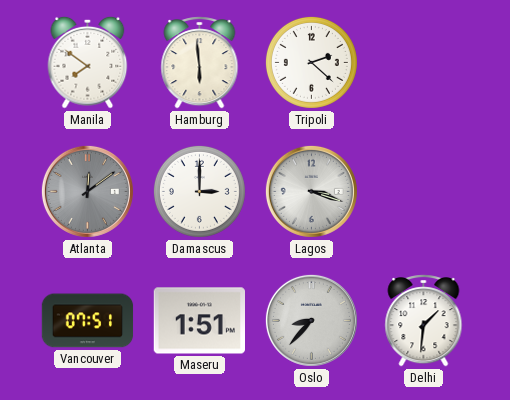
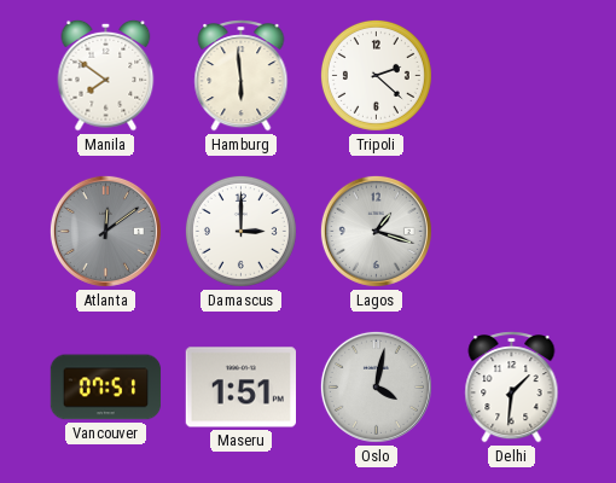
Lagos: 3:18 -> 1:18 (376, 231)
Oslo: 8:37 -> 4:02 (376, 386)
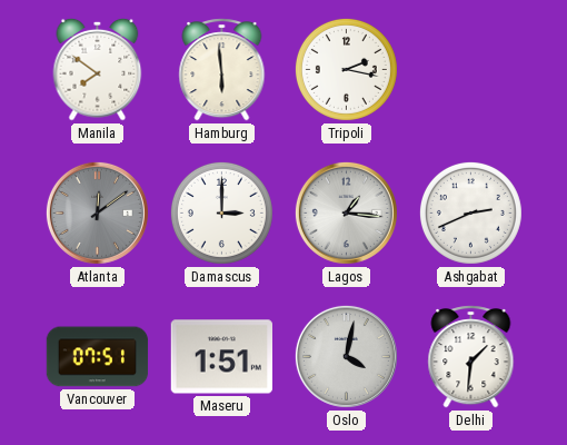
Tripoli: 2:22 -> 2:17 (346, 69)
Lagos: 1:18 -> 1:16 (346, 212)
Ashgabat: none -> 2:41 (470, 212)
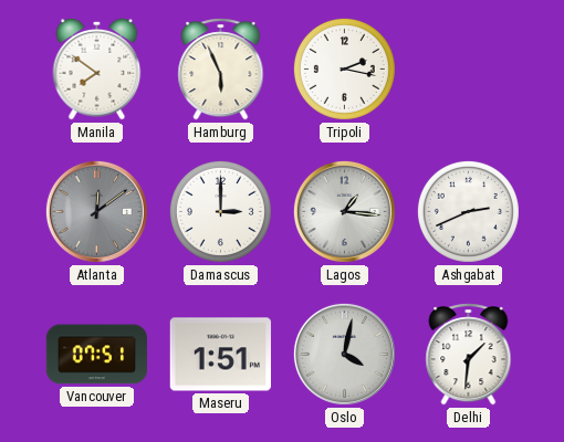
Hamburg: 5:59 -> 5:56 (221, 70)
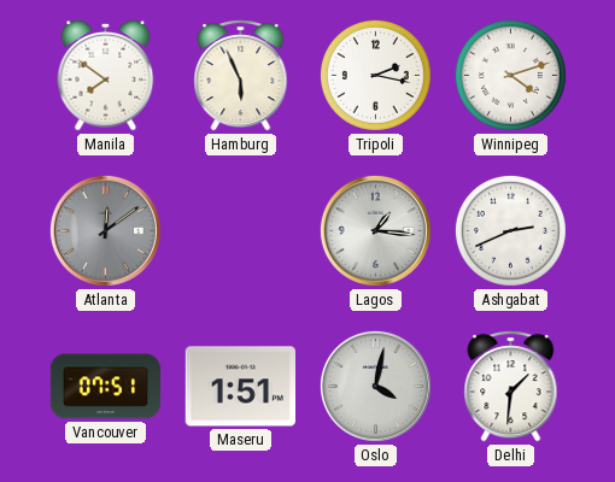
Winnipeg: none -> 4:12 (510, 75)
Damascus: 3:00 -> none (220, 211)
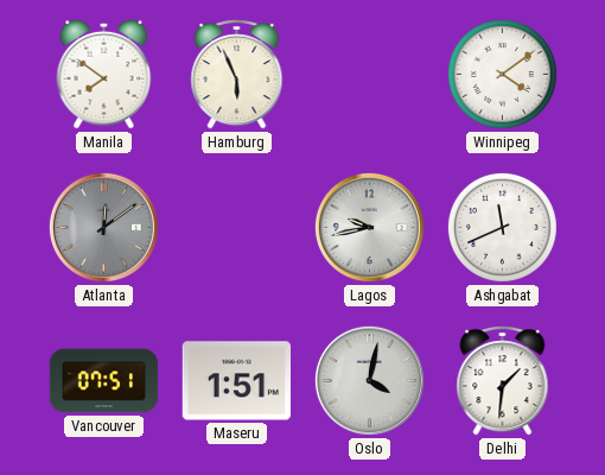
Tripoli: 2:17 -> none (375, 75)
Winnipeg: 4:12 -> 4:09 (502, 74)
Lagos: 1:16 -> 9:43 (369, 227)
Ashgabat: 2:41 -> 11:41 (502, 227)
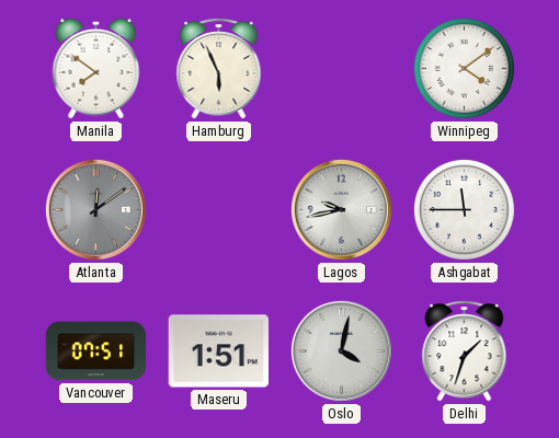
Ashgabat: 11:41 -> 11:45 (464, 209)
Delhi: 1:31 -> 1:33 (465, 351)
